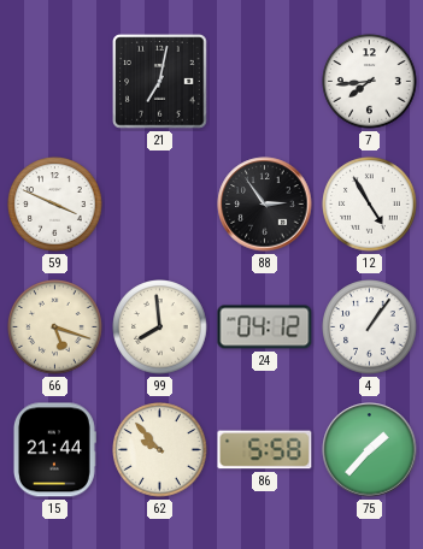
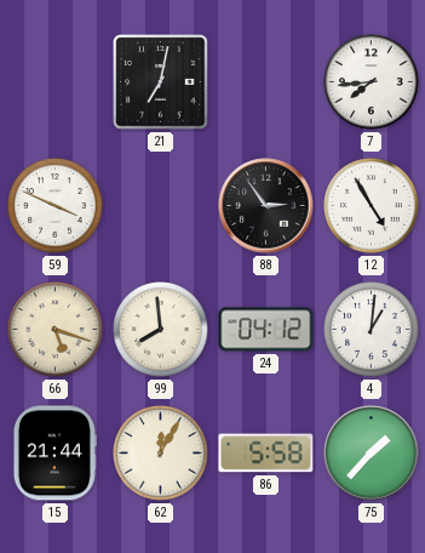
4: 1:06 -> 1:01 (372, 330)
62: 9:53 -> 12:05 (161, 454)
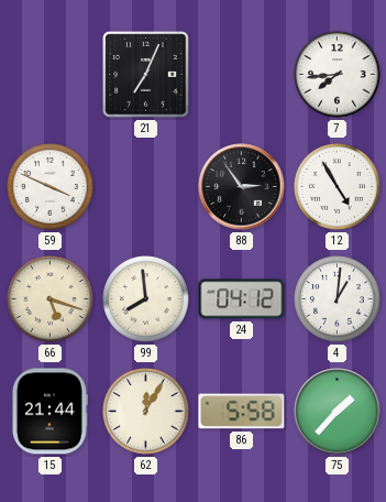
21: 7:02 -> 7:04 (146, 75)
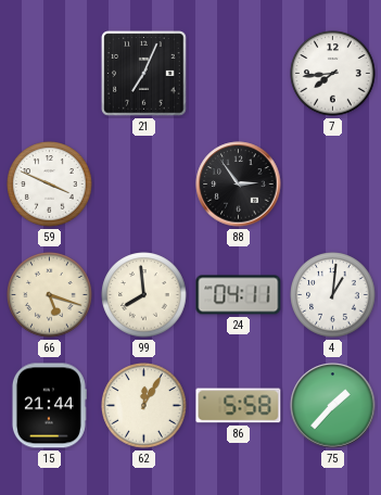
12: 4:55 -> none (338, 187)
24: 04:12 -> 04:11 (239, 295)
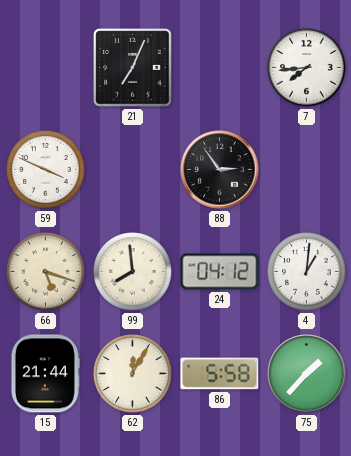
24: 04:11 -> 04:12 (220, 272)
